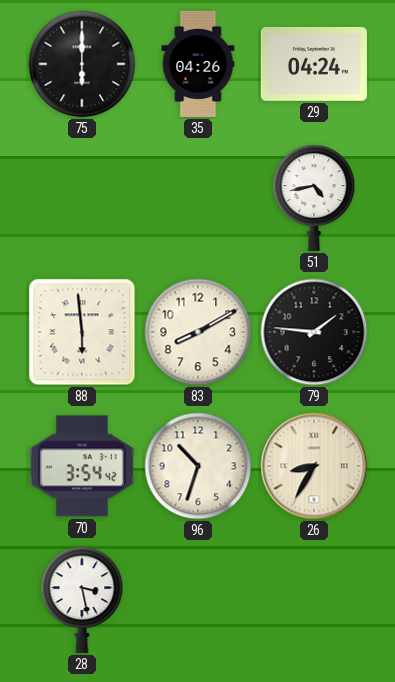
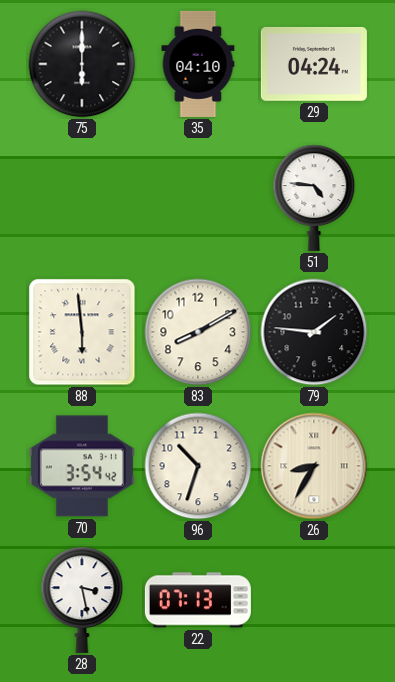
35: 04:26 -> 04:10 (198, 64)
51: 4:43 -> 4:46 (314, 198)
22: none -> 07:13 (198, 600)
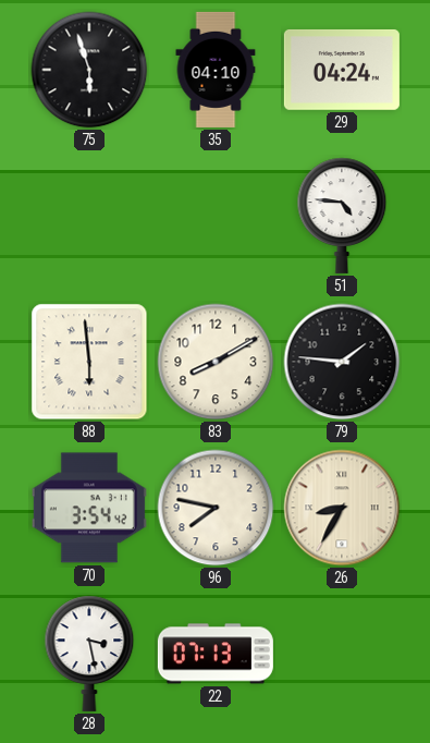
75: 6:00 -> 5:57 (89, 70)
96: 10:33 -> 7:47 (216, 508)
